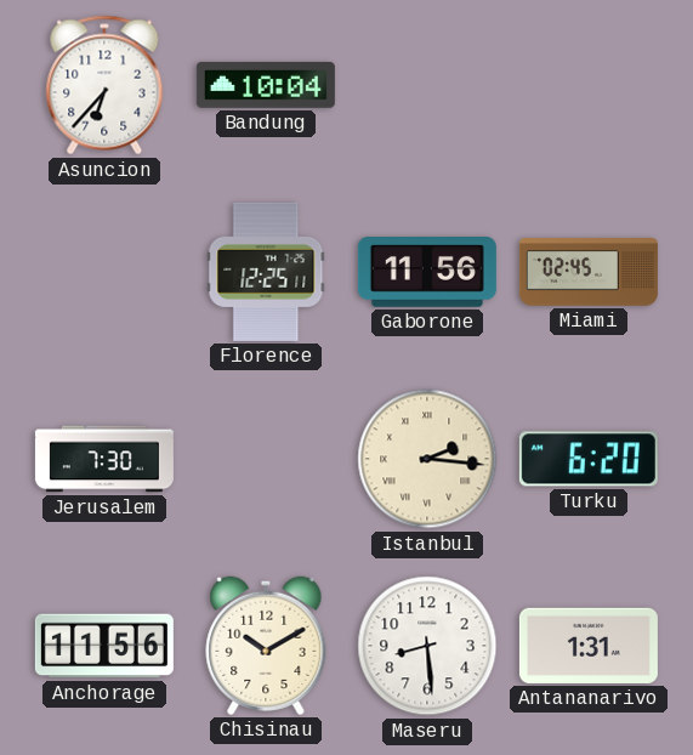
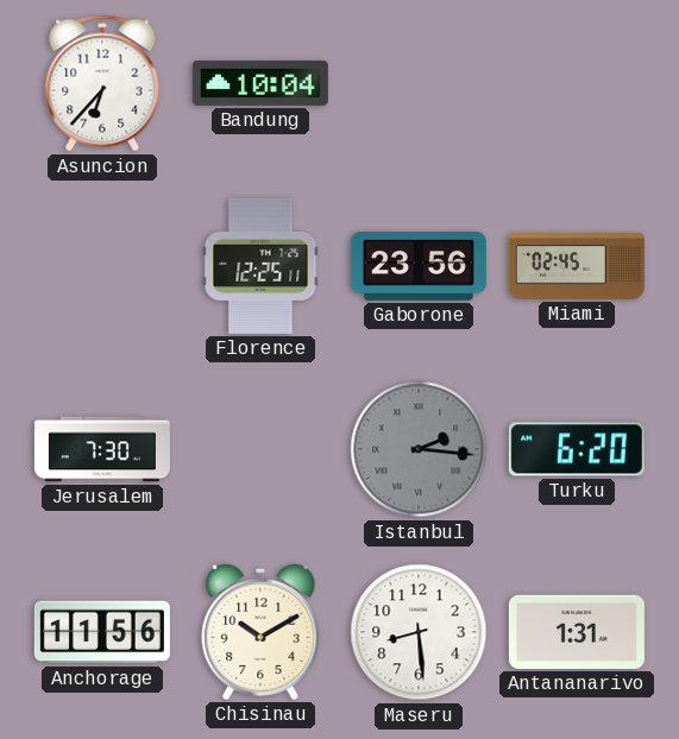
Gaborone: 11:56 -> 23:56 (419, 267)
Istanbul dial: cream -> grey (419, 449)
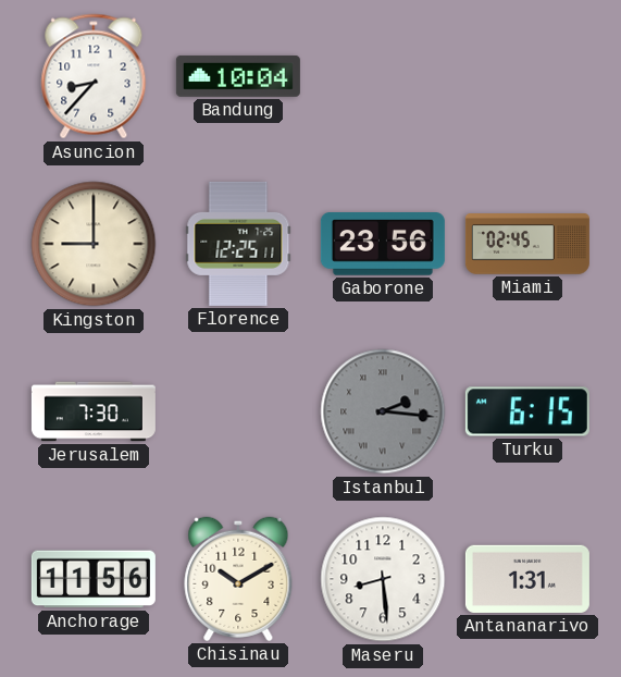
Asuncion: 6:37 -> 8:37 (94, 76)
Kingston: none -> 9:00 (94, 244)
Turku: 6:20 -> 6:15 (527, 411)
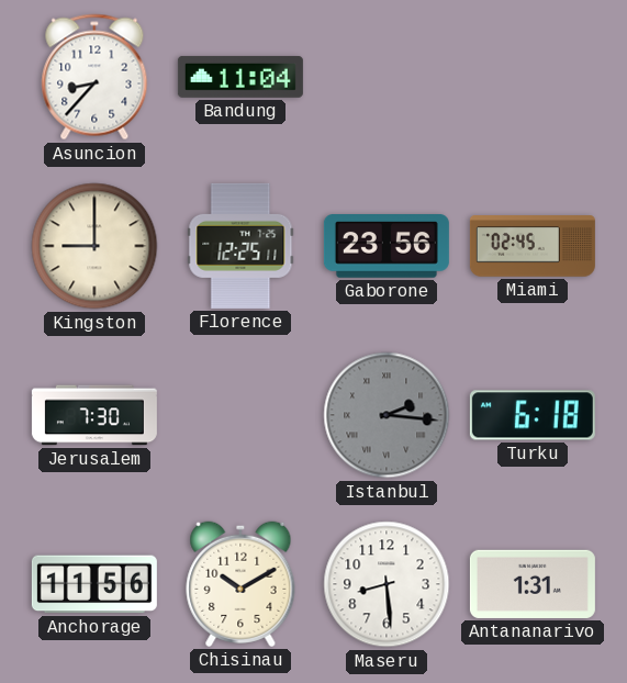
Bandung: 10:04 -> 11:04 (240, 77)
Turku: 6:15 -> 6:18 (533, 415)
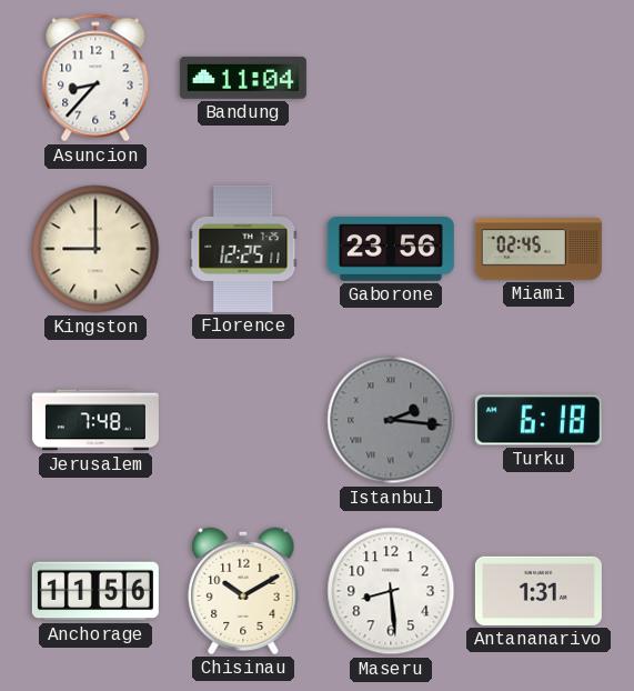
Jerusalem: 7:30 -> 7:48 (95, 420)
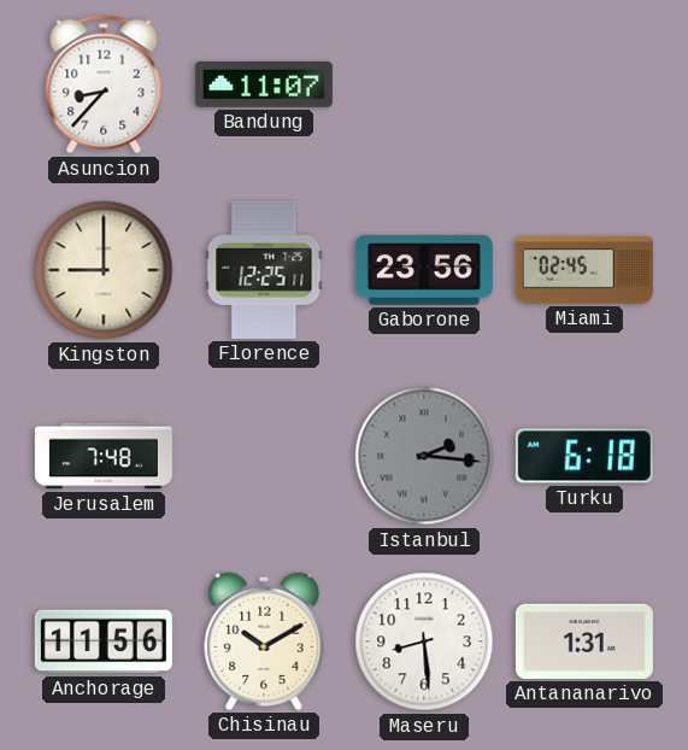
Bandung: 11:04 -> 11:07 (264, 84)
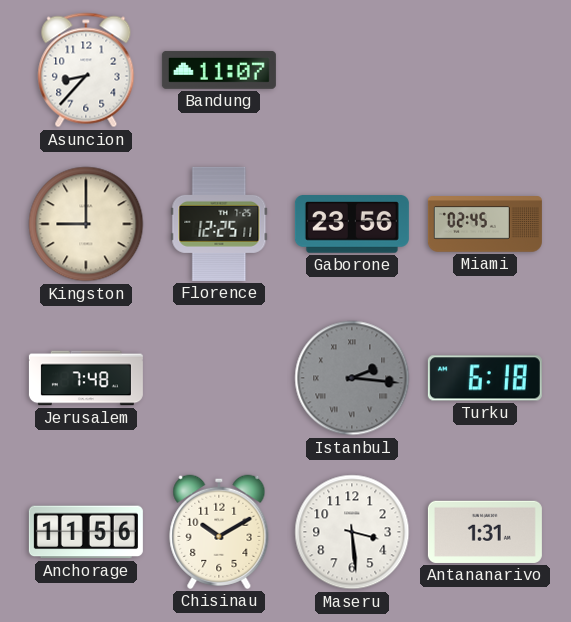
Maseru: 8:29 -> 3:29 (352, 532)
